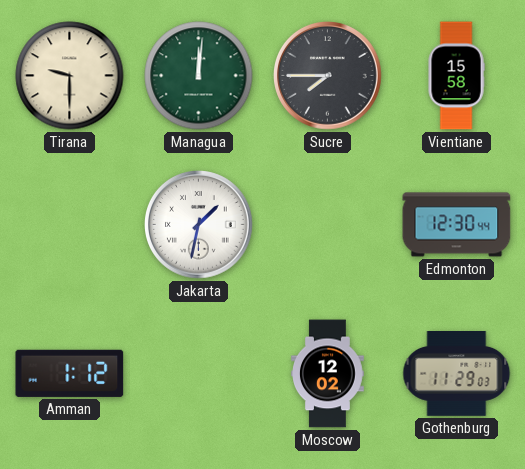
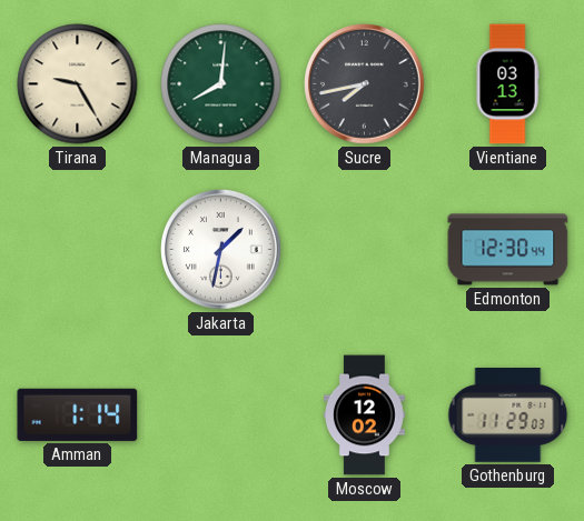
Tirana: 9:30 -> 9:25 (78, 84)
Managua: 12:01 -> 8:01 (221, 84)
Sucre: 7:45 -> 7:43 (365, 84)
Vientiane: 15:58 -> 03:13 (507, 84)
Amman: 1:12 -> 1:14 (78, 414)
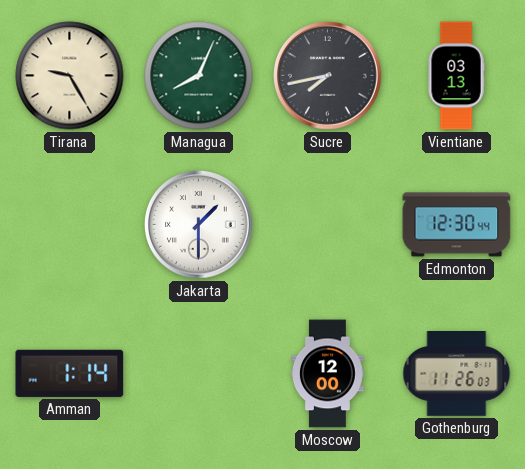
Managua: 8:01 -> 8:04 (199, 76)
Jakarta: 1:32 -> 1:30 (199, 225)
Moscow: 12:02 -> 12:00 (328, 374)
Gothenburg: 11:29 -> 11:26 (457, 374)
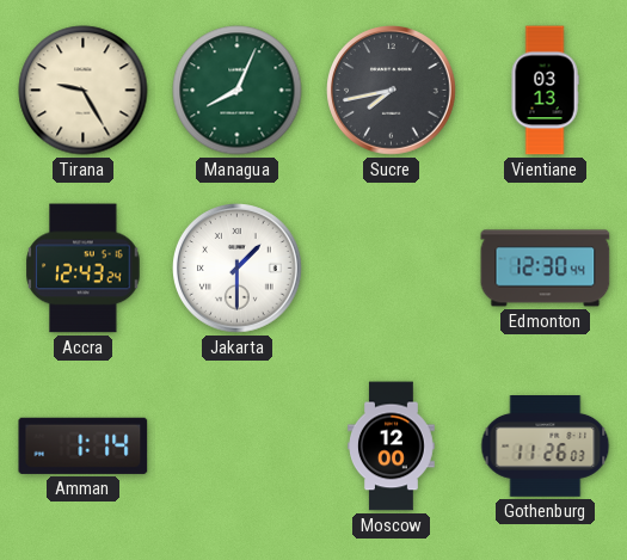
Accra: none -> 12:43 (84, 269)
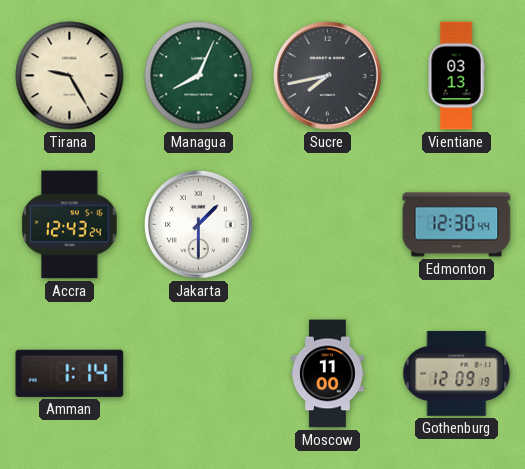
Moscow: 12:00 -> 11:00 (328, 374)
Gothenburg: 11:26 -> 12:09 (457, 374)
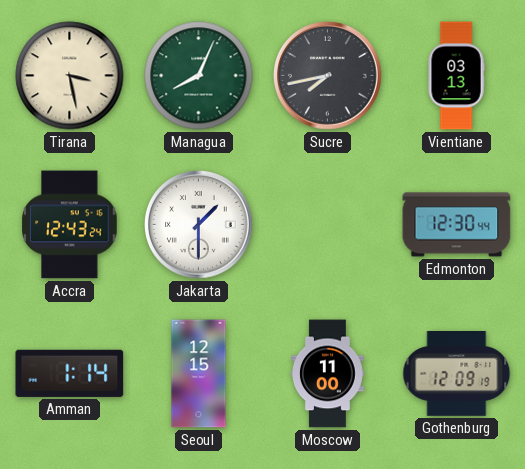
Tirana: 9:25 -> 3:28 (70, 76)
Seoul: none -> 12:15 (199, 374)
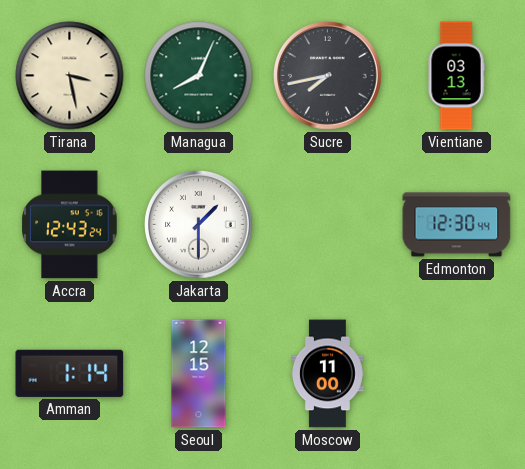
Gothenburg: 12:09 -> none (457, 374)
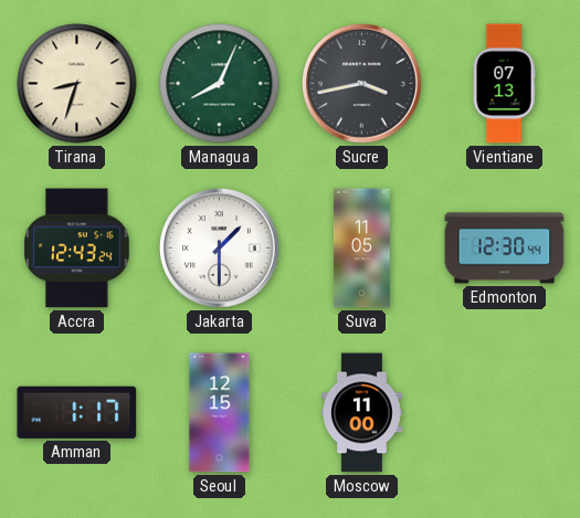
Tirana: 3:28 -> 8:33 (77, 84)
Sucre: 7:43 -> 3:43 (362, 84)
Vientiane: 03:13 -> 07:13 (504, 84)
Suva: none -> 11:05 (361, 249)
Amman: 1:14 -> 1:17 (77, 412)
